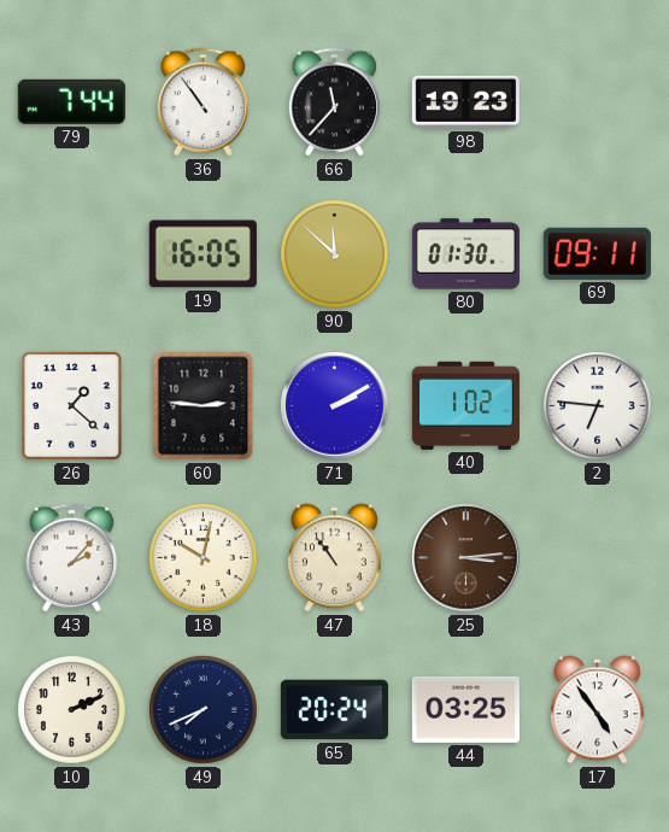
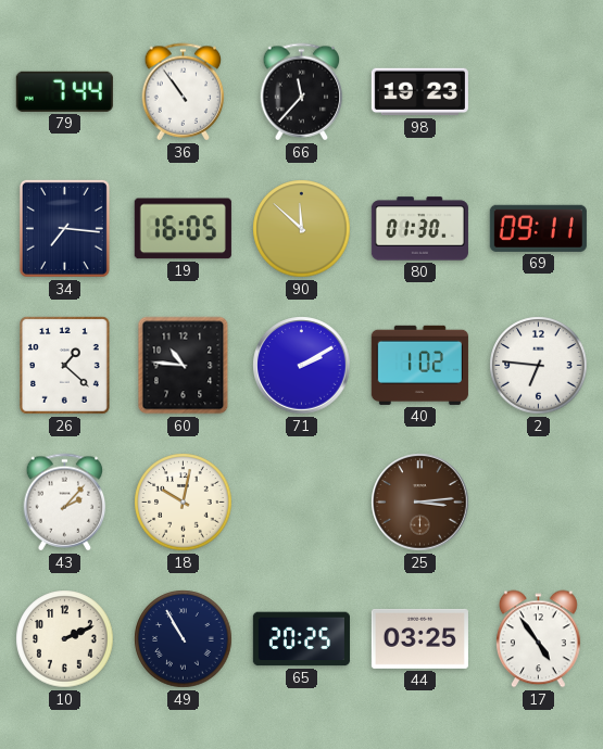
34: none -> 7:16 (64, 228)
60: 2:46 -> 10:46 (184, 366)
47: 10:54 -> none (335, 558)
49: 7:41 -> 10:55 (184, 639)
65: 20:24 -> 20:25 (301, 639)
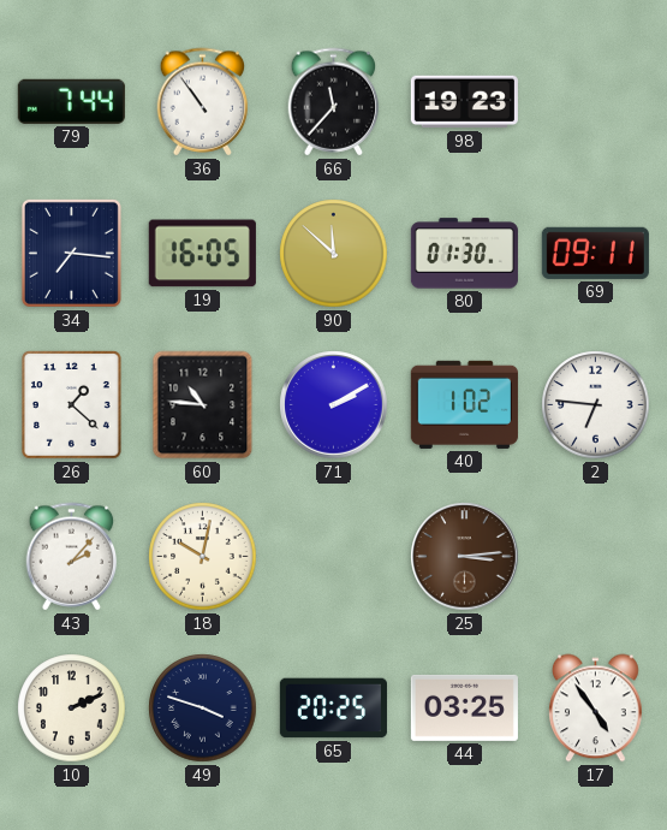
49: 10:55 -> 3:48 (203, 709)
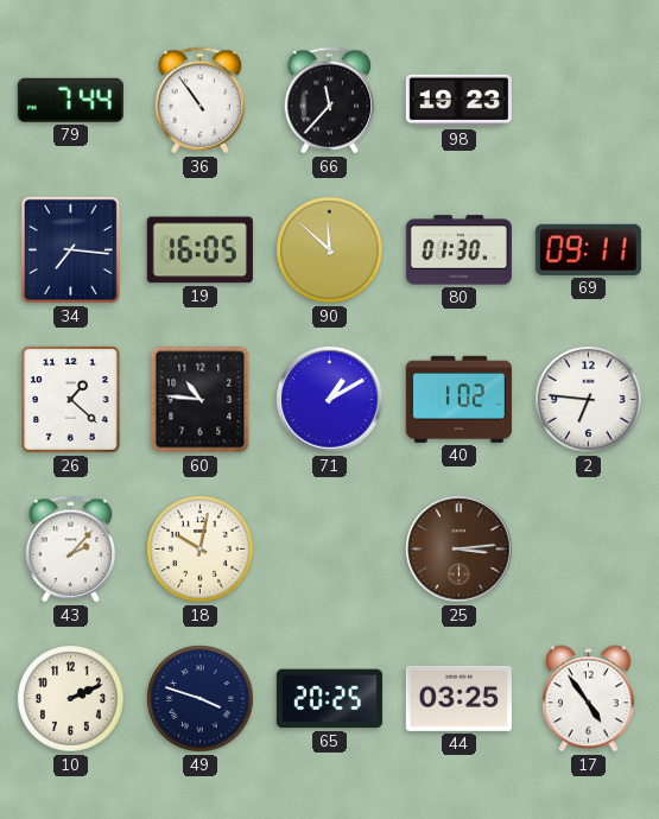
71: 2:10 -> 1:10 (330, 400)
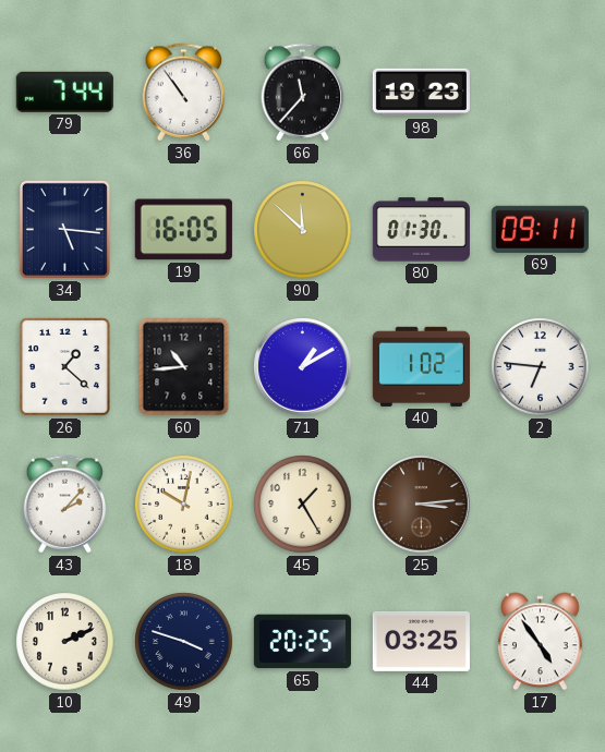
34: 7:16 -> 5:16 (64, 229)
60: 10:46 -> 10:44 (184, 367)
45: none -> 1:25 (303, 505)
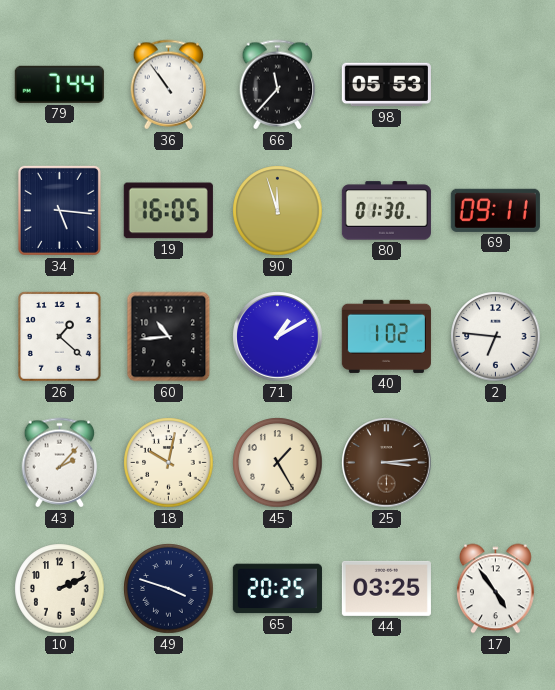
98: 19:23 -> 05:53 (386, 85)
90: 11:52 -> 11:57 (278, 211)
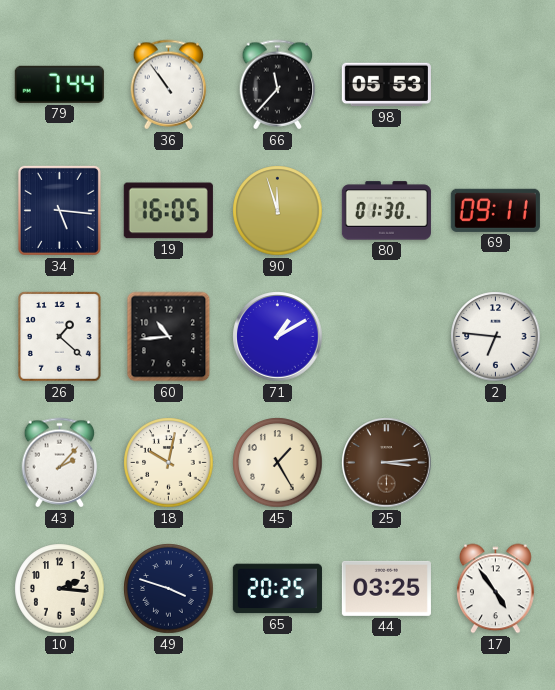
40: 1:02 -> none (386, 336)
10: 2:11 -> 2:16 (60, 589)
